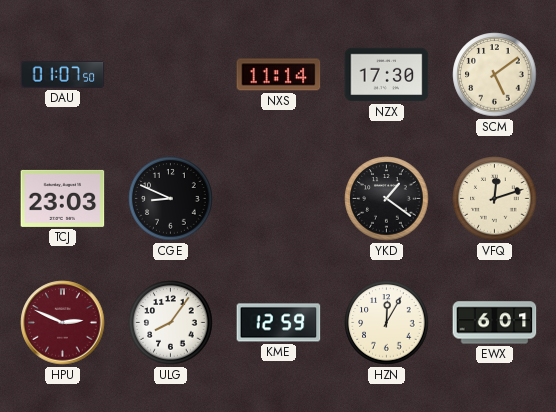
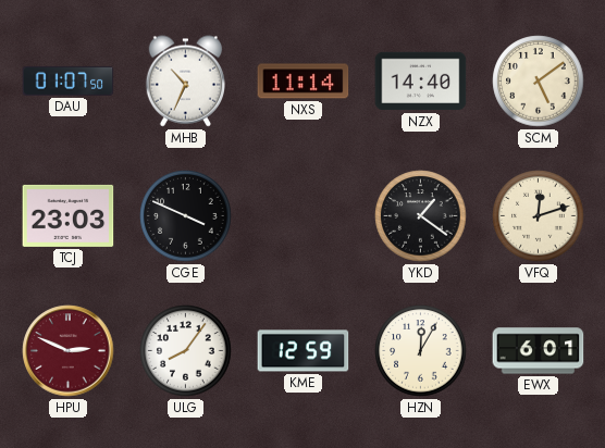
MHB: none -> 10:34 (185, 82)
NZX: 17:30 -> 14:40 (421, 82)
CGE: 8:49 -> 3:49 (186, 216)
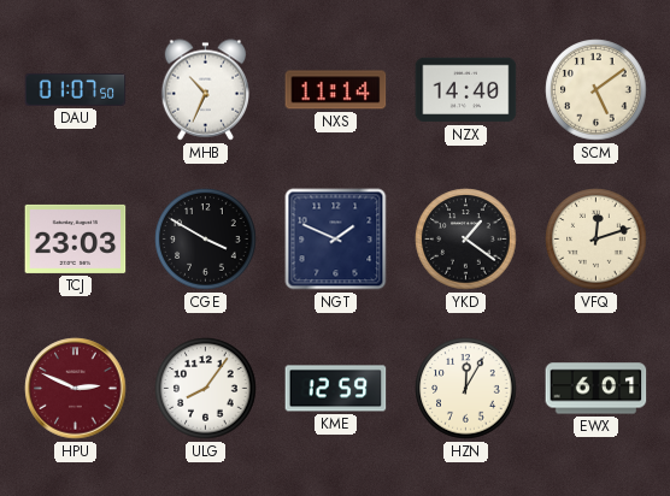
CGE: 3:49 -> 3:50 (206, 240)
NGT: none -> 1:49 (336, 240)
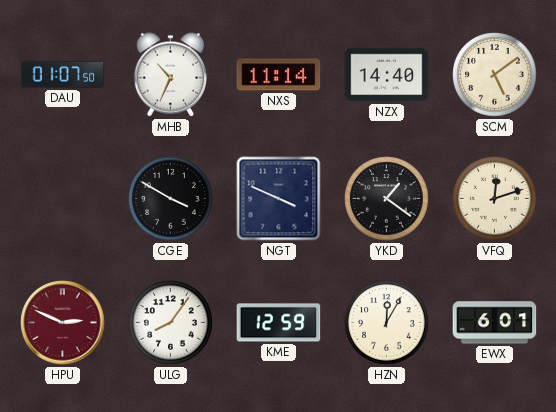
TCJ: 23:03 -> none (76, 238)
NGT: 1:49 -> 3:49 (279, 199)
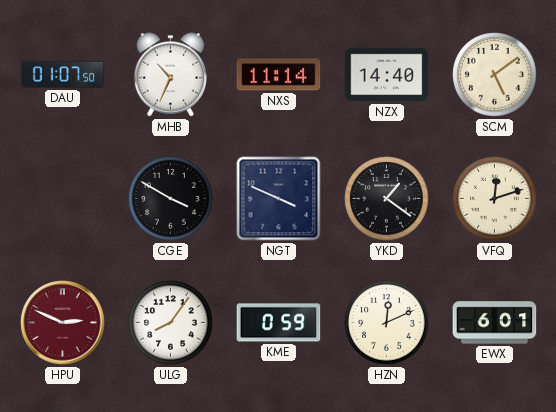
KME: 12:59 -> 0:59 (279, 323)
HZN: 12:05 -> 12:11 (387, 323)
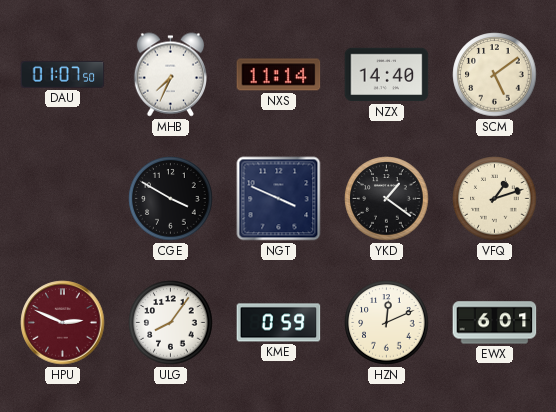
MHB: 10:34 -> 7:34 (170, 75)
VFQ: 12:12 -> 1:12 (495, 199)
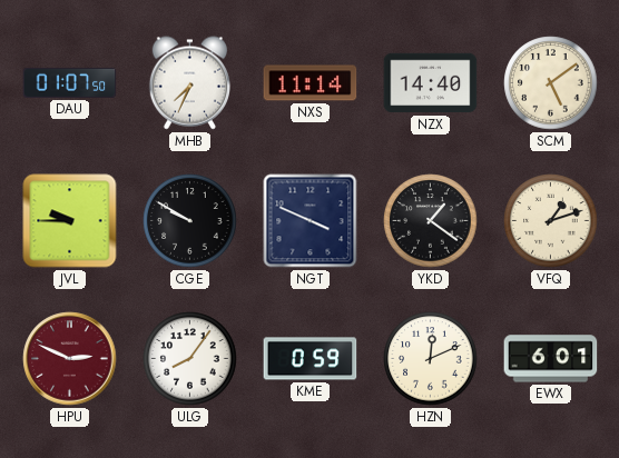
JVL: none -> 9:45 (70, 221)
CGE: 3:50 -> 9:50 (190, 221)
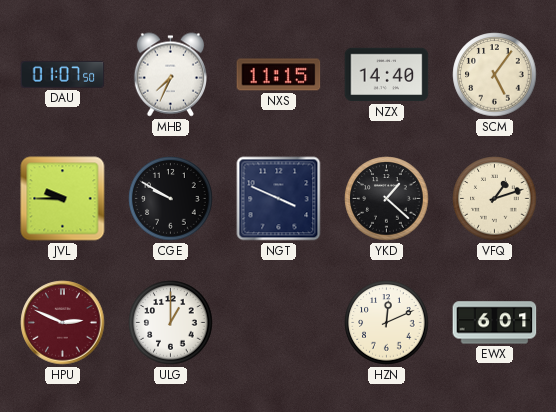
NXS: 11:14 -> 11:15 (279, 75)
SCM: 5:09 -> 5:06 (495, 75)
YKD: 1:21 -> 1:22 (387, 199)
ULG: 8:06 -> 1:00 (171, 323)
KME: 0:59 -> none (311, 359)
